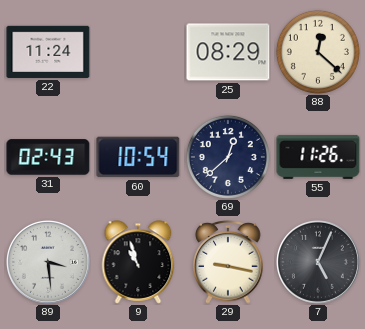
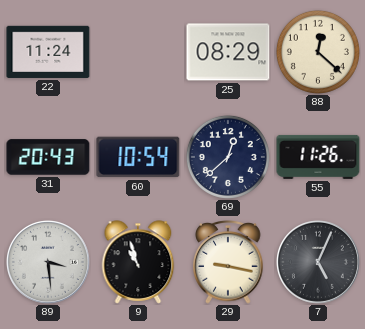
31: 02:43 -> 20:43 (48, 157)
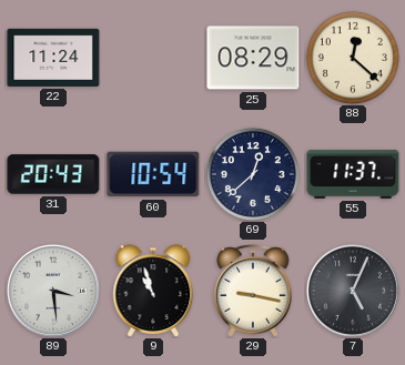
55: 11:26 -> 11:37 (353, 174)
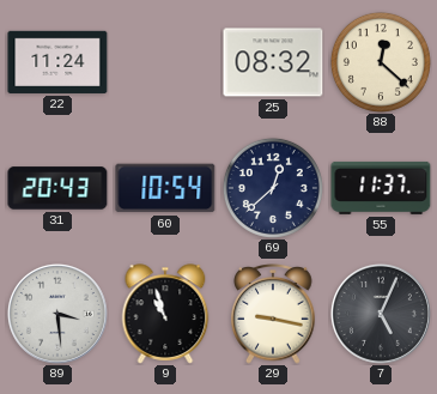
25: 08:29 -> 08:32 (273, 62)
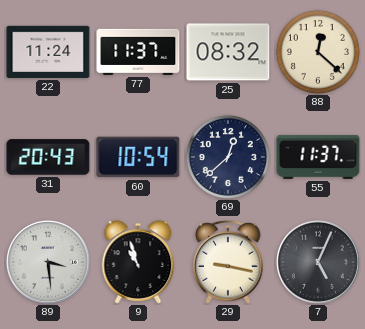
77: none -> 11:37 (138, 52)
